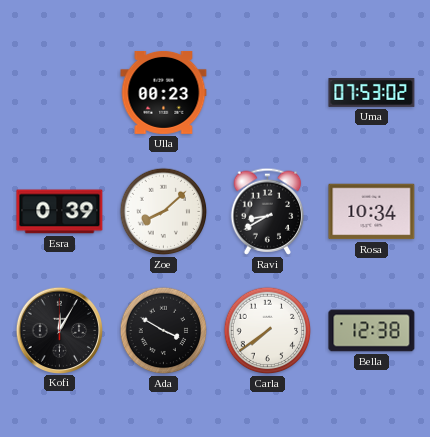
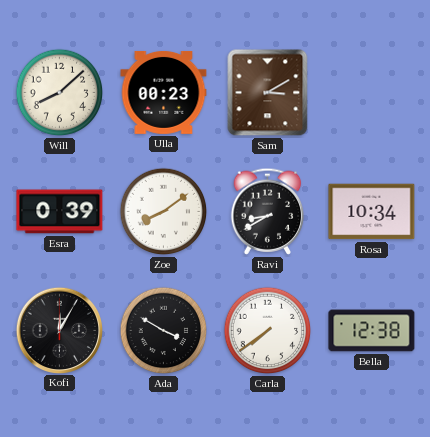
Will: none -> 8:08 (60, 93)
Sam: none -> 3:10 (268, 93)
Uma: 07:53 -> none (372, 93)
Zoe: 8:08 -> 8:09 (164, 212)
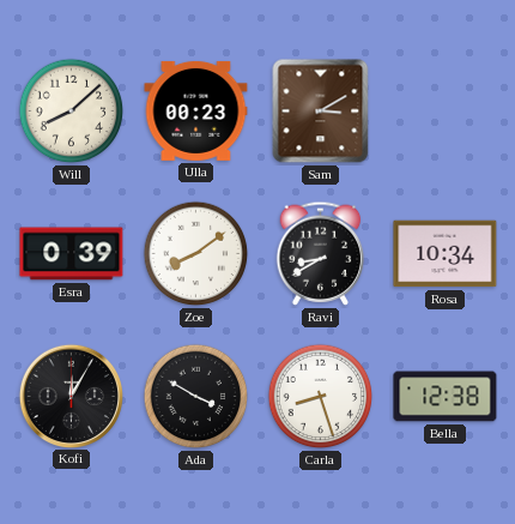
Carla: 7:39 -> 8:27 (321, 397)
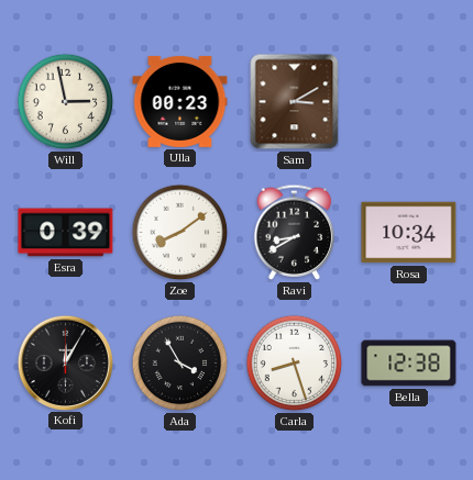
Will: 8:08 -> 2:58 (66, 102)
Ada: 3:50 -> 3:55 (180, 364)
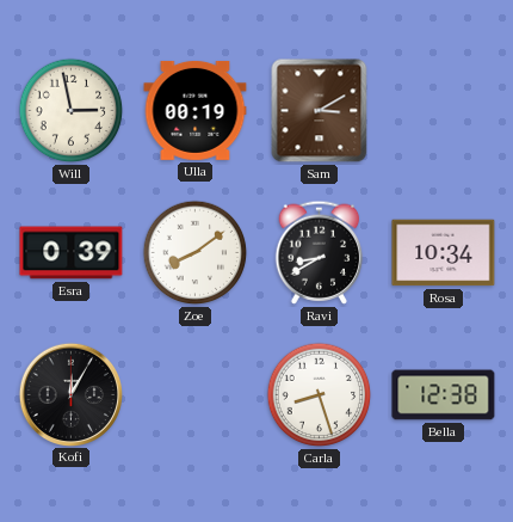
Ulla: 00:23 -> 00:19 (196, 110)
Ada: 3:55 -> none (180, 364)
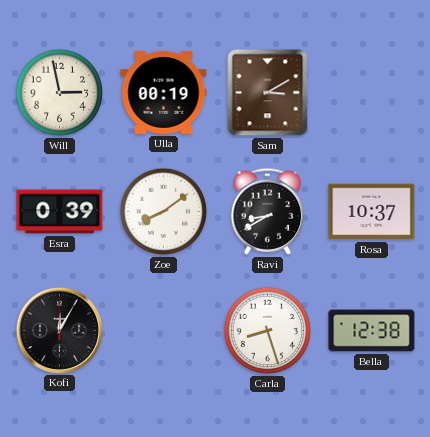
Rosa: 10:34 -> 10:37 (372, 212)
